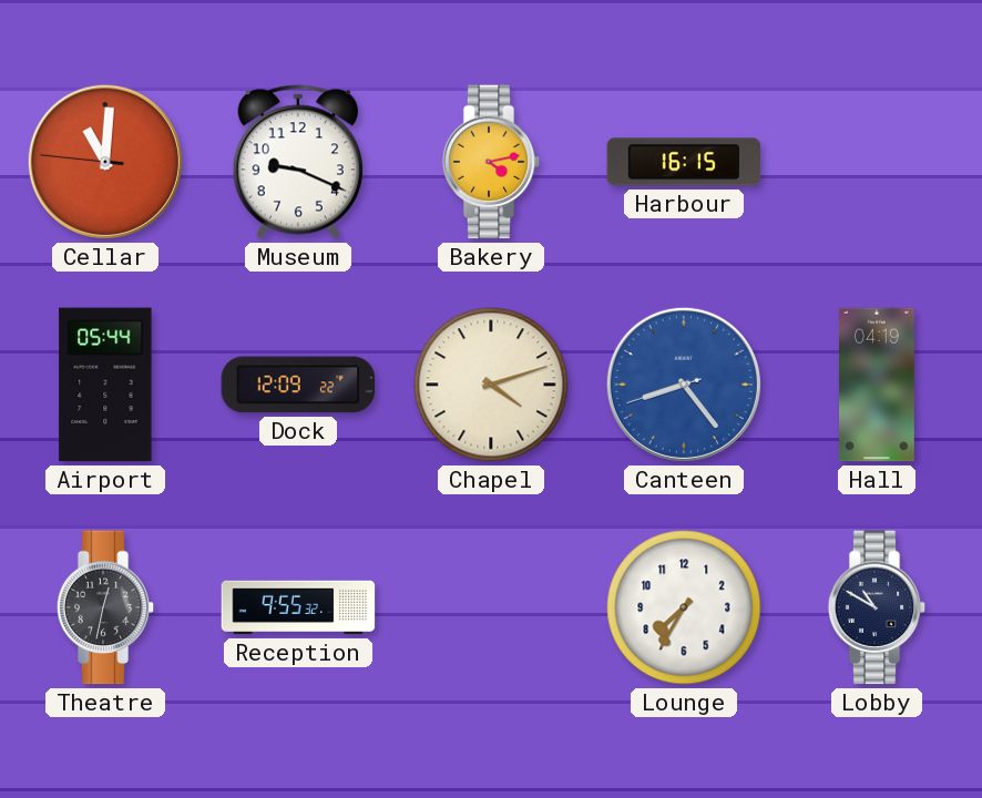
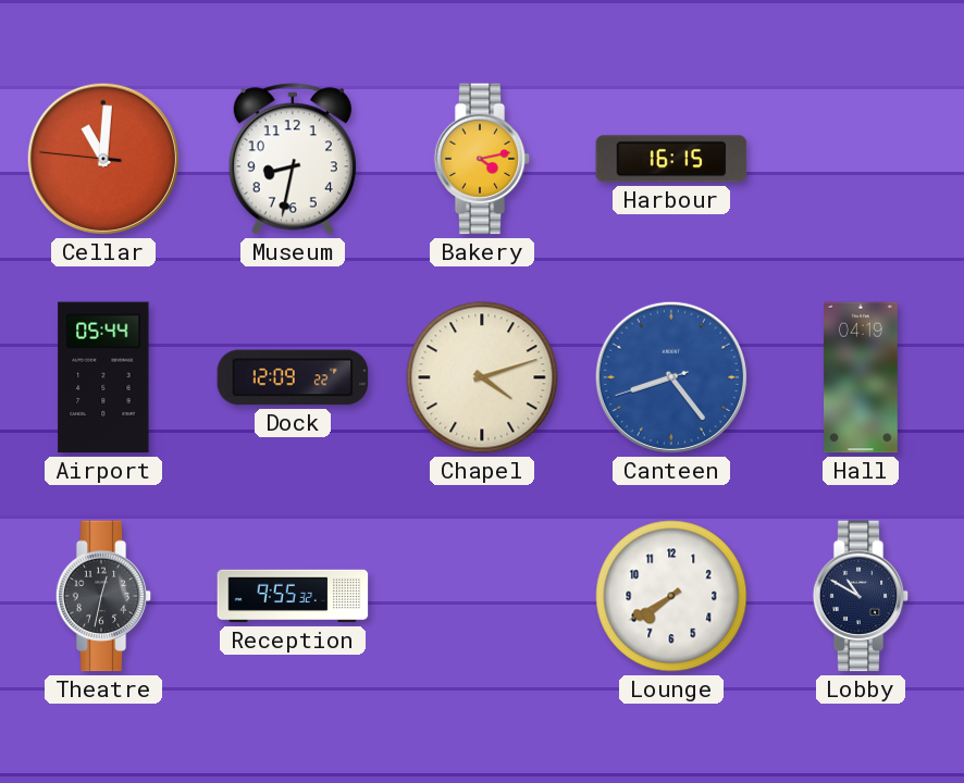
Museum: 9:19 -> 8:32 (293, 159)
Lounge: 7:35 -> 7:40 (671, 596)
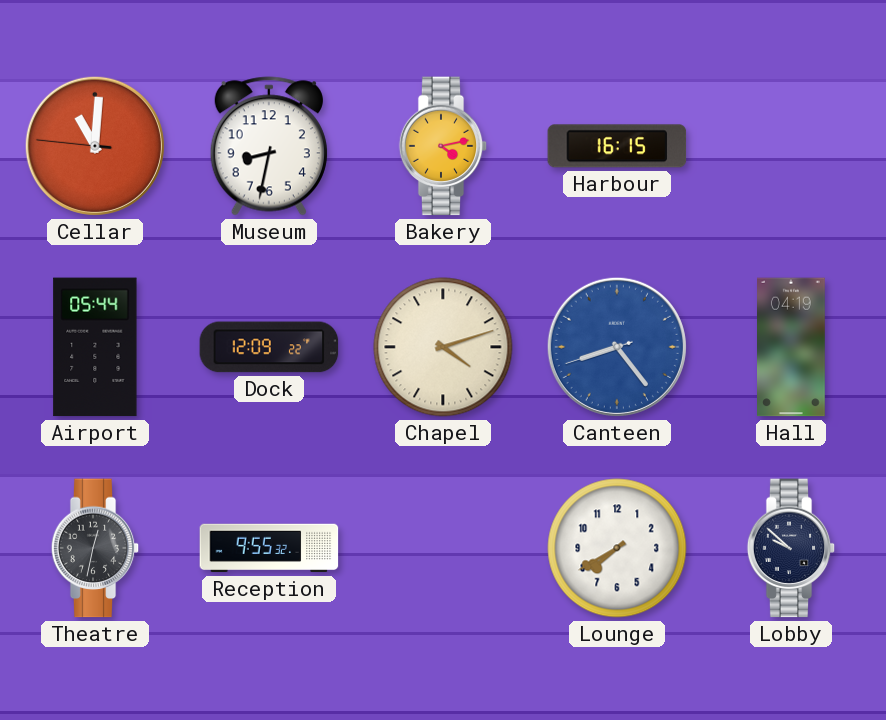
Lobby: 10:50 -> 9:52 (791, 548)
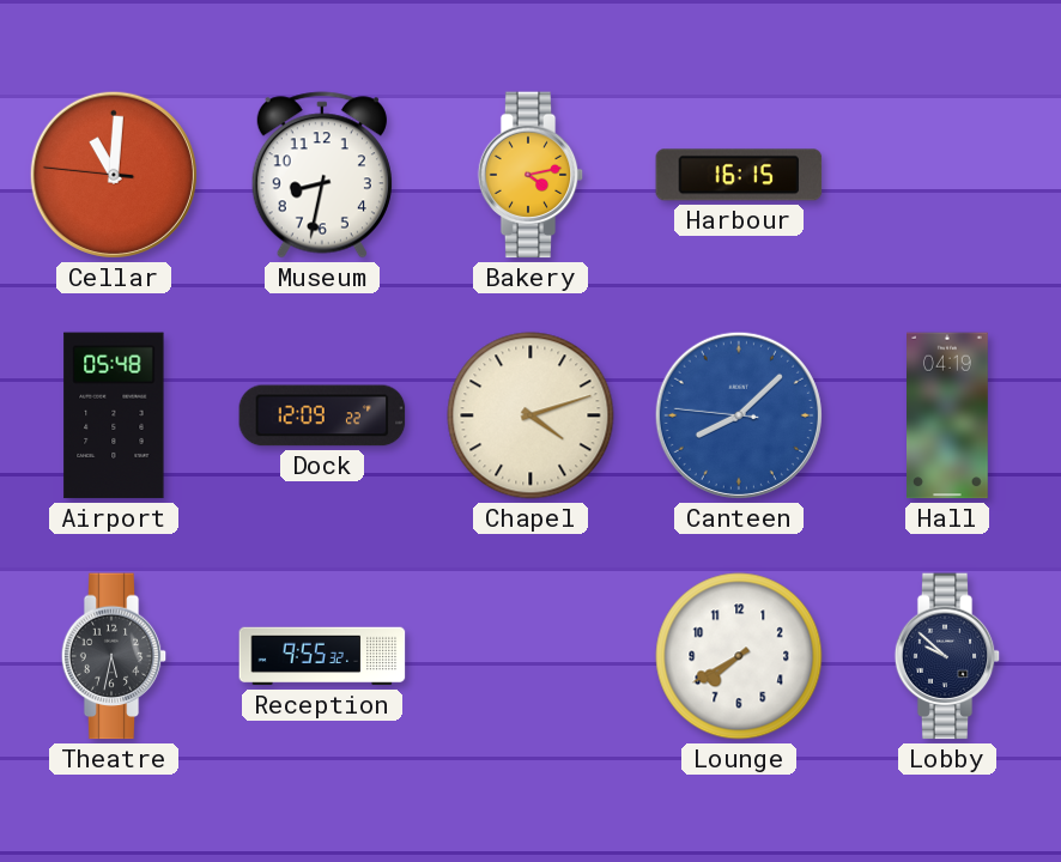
Airport: 05:44 -> 05:48 (114, 415)
Canteen: 8:23 -> 8:07 (739, 415)
Theatre: 12:32 -> 5:32 (114, 656)
